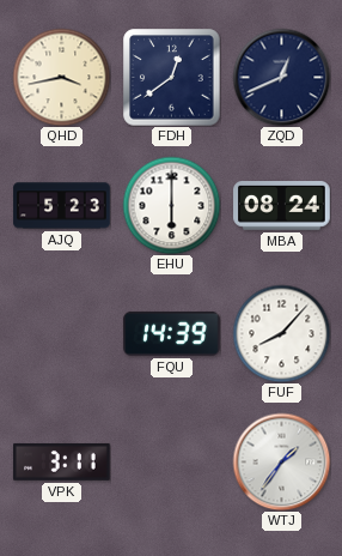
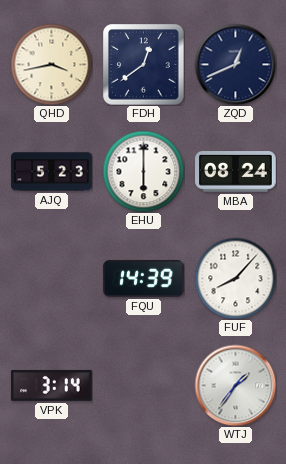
VPK: 3:11 -> 3:14 (52, 386)
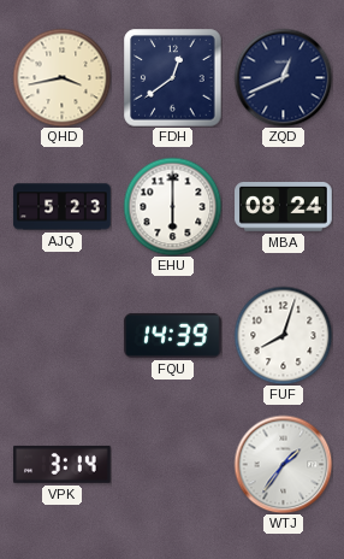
FUF: 8:07 -> 8:03 (283, 335)
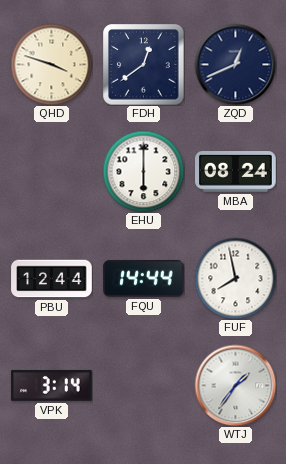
QHD: 3:43 -> 3:48 (51, 64)
AJQ: 5:23 -> none (63, 207)
PBU: none -> 12:44 (52, 279)
FQU: 14:39 -> 14:44 (144, 278)
FUF: 8:03 -> 7:58 (235, 278)
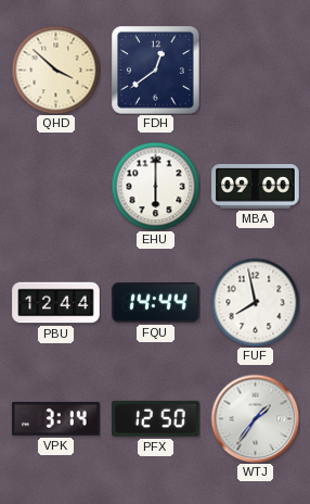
QHD: 3:48 -> 3:52 (55, 70)
ZQD: 12:41 -> none (235, 64)
MBA: 08:24 -> 09:00 (256, 187)
PFX: none -> 12:50 (156, 418)
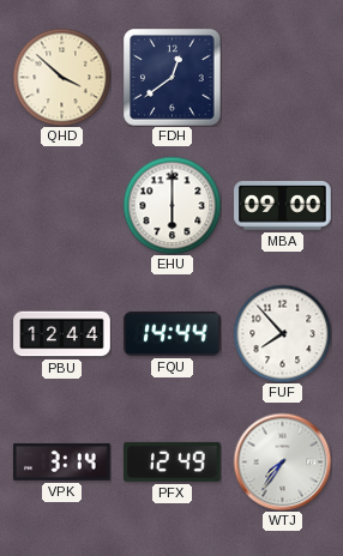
FUF: 7:58 -> 7:53 (282, 333)
PFX: 12:50 -> 12:49 (173, 461)
WTJ: 1:36 -> 7:36 (282, 461)
